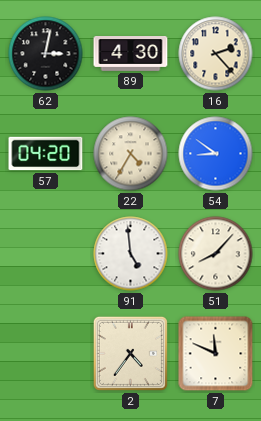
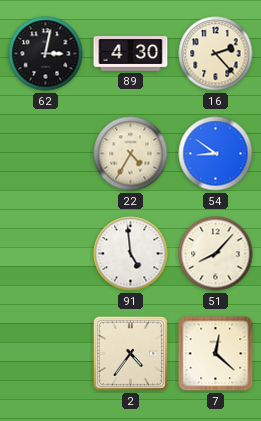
57: 04:20 -> none (46, 154)
7: 11:49 -> 12:22 (216, 354)
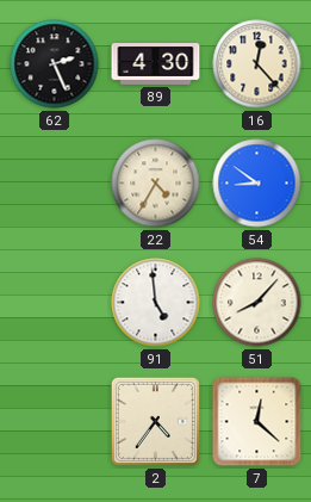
62: 3:02 -> 2:26 (55, 64)
16: 2:23 -> 12:23 (257, 64)
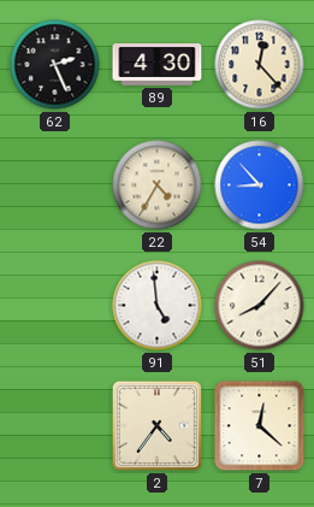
54: 8:51 -> 8:53 (260, 185)
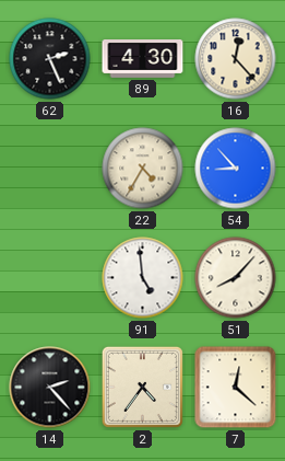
14: none -> 2:23 (50, 388)
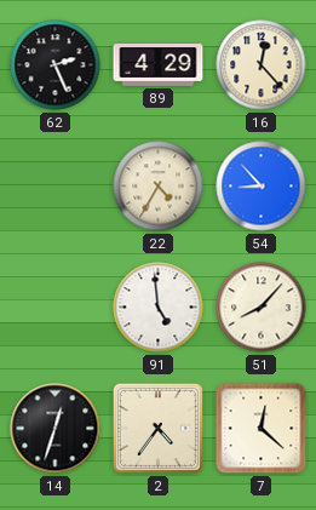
89: 4:30 -> 4:29 (159, 65)
14: 2:23 -> 12:33 (56, 429)
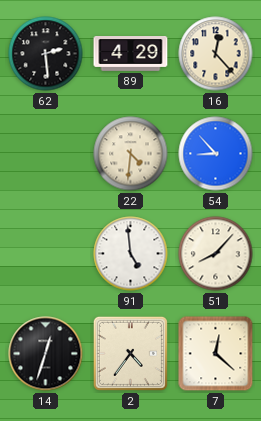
62: 2:26 -> 2:29 (46, 54)
22: 4:35 -> 4:31 (131, 154)
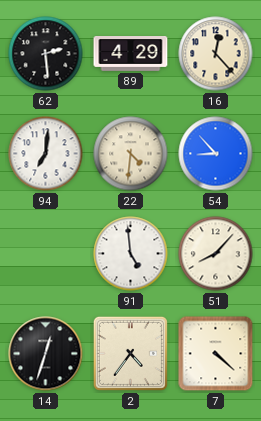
94: none -> 7:01 (46, 154)
7: 12:22 -> 4:22 (216, 354)
